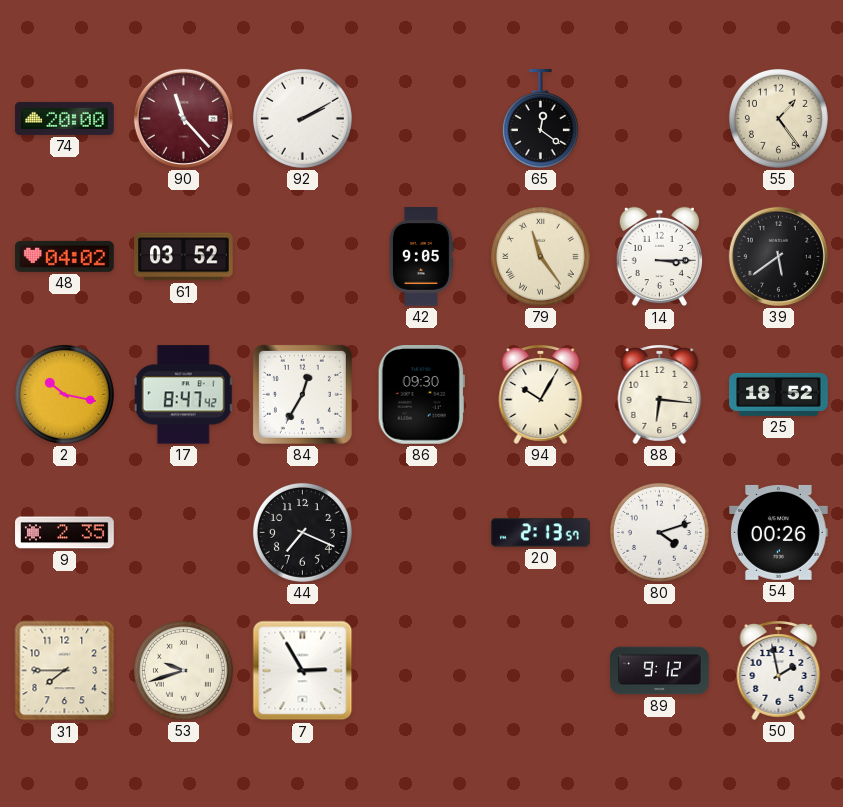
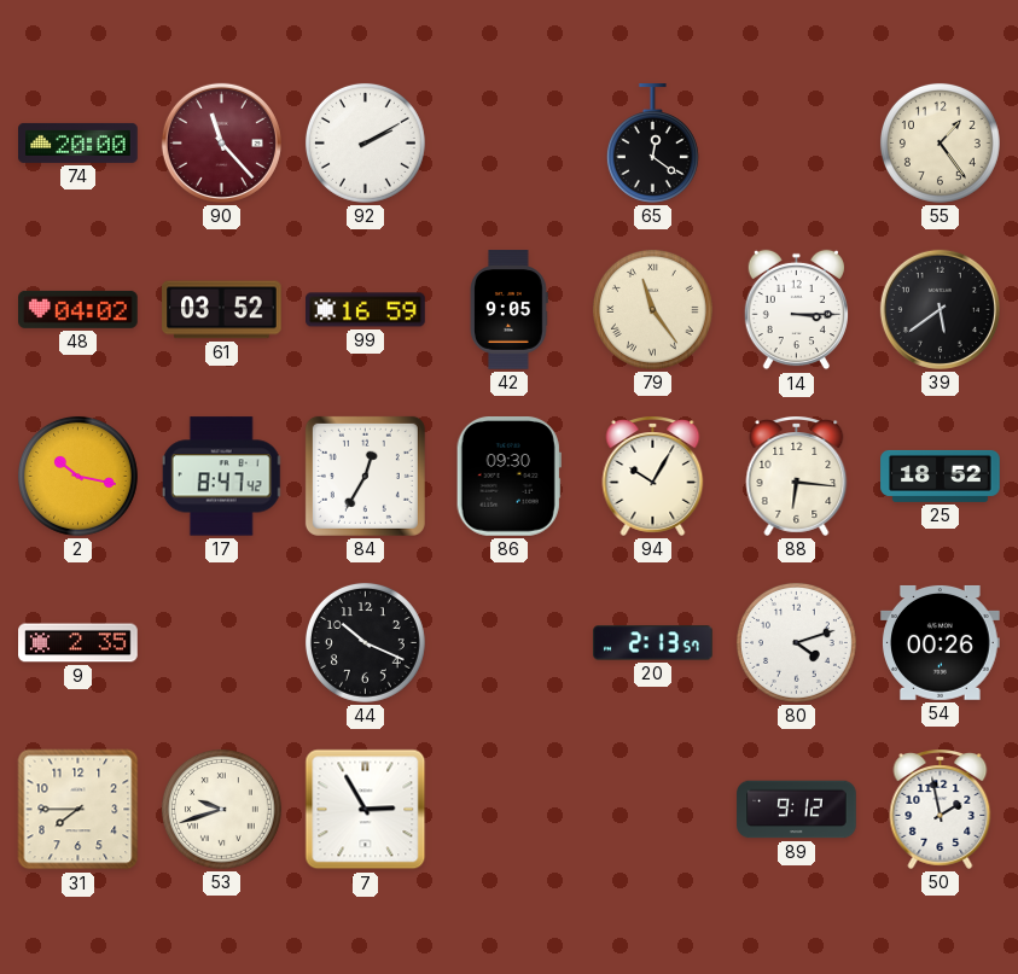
99: none -> 16:59 (366, 310)
44: 7:19 -> 10:19 (365, 642)
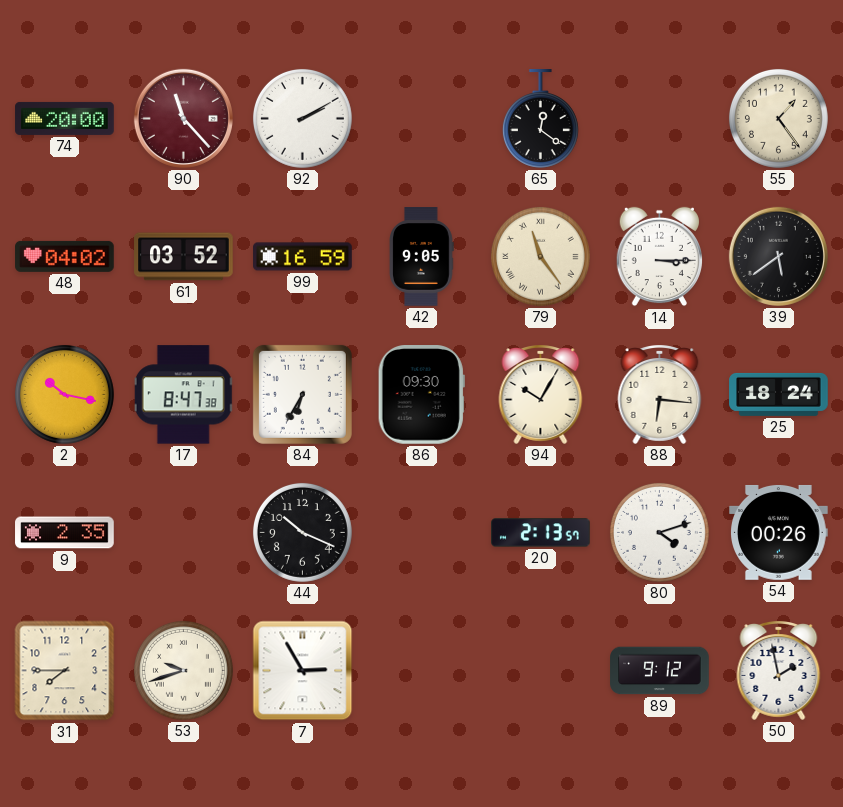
17: 8:47:42 -> 8:47:38 (184, 395)
84: 12:35 -> 6:35 (302, 394)
25: 18:52 -> 18:24 (779, 394)
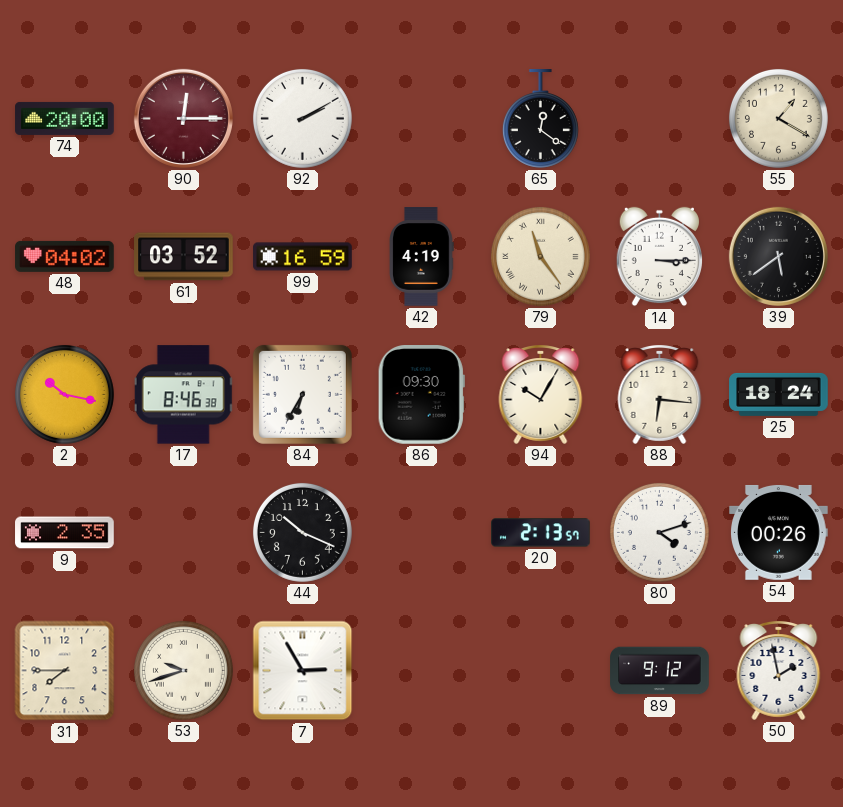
90: 11:23 -> 12:15 (183, 118)
55: 1:24 -> 1:20 (778, 118)
42: 9:05 -> 4:19 (421, 257)
17: 8:47 -> 8:46 (184, 395)
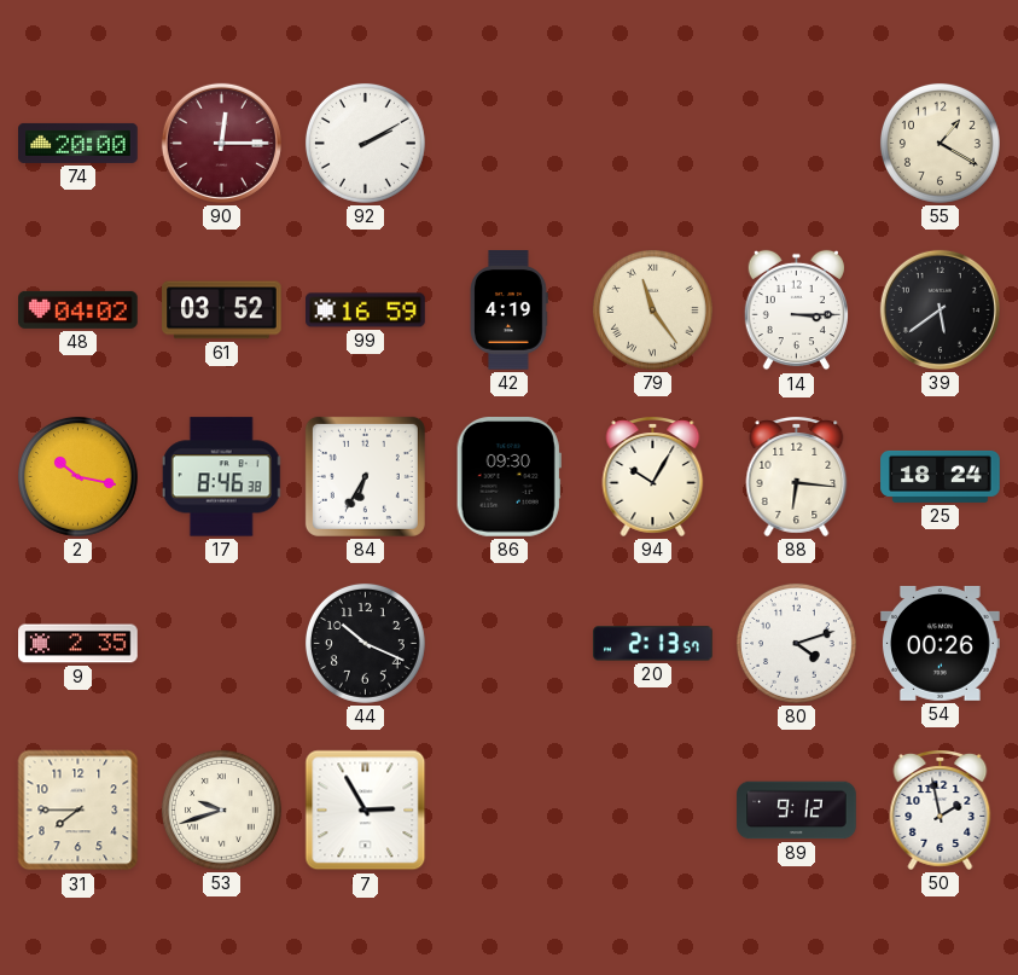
65: 12:21 -> none (540, 119)
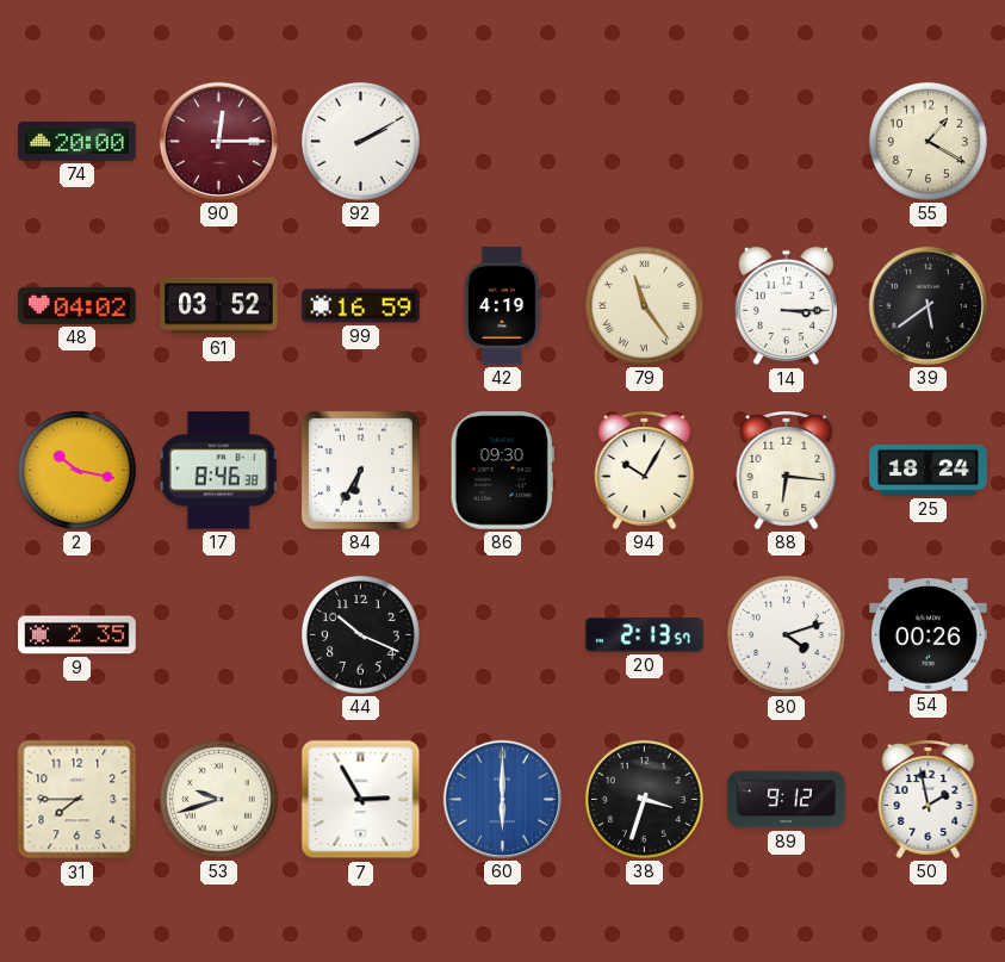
60: none -> 6:00 (502, 799)
38: none -> 3:33 (644, 799)
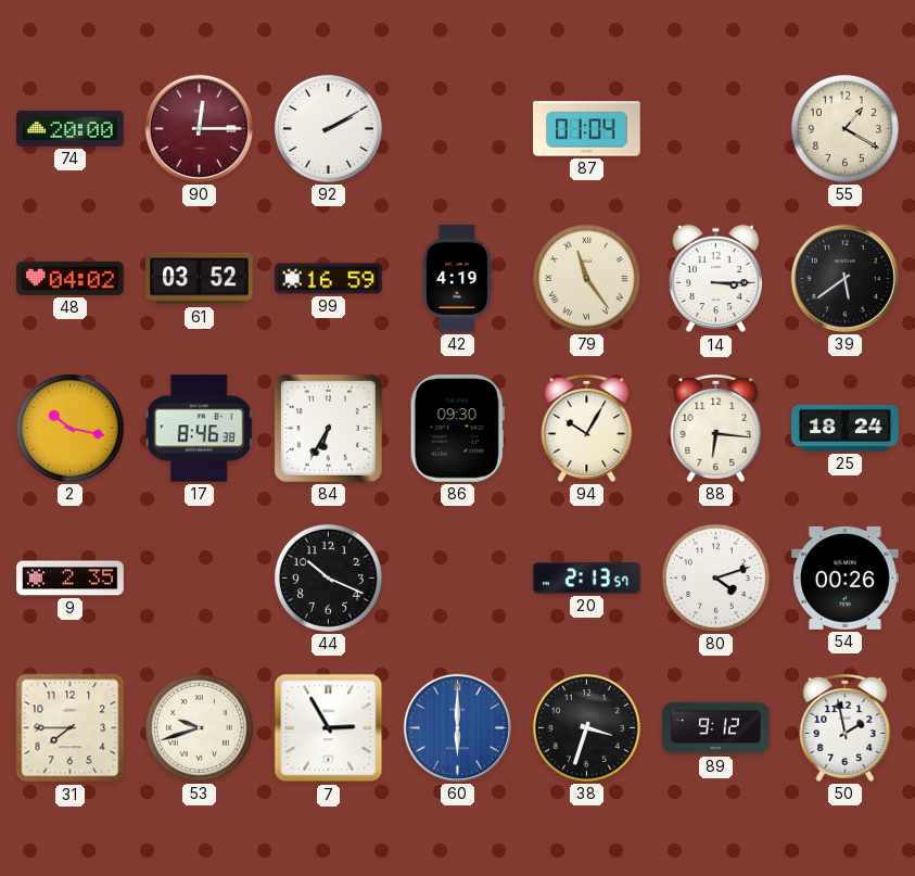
87: none -> 01:04 (587, 129)
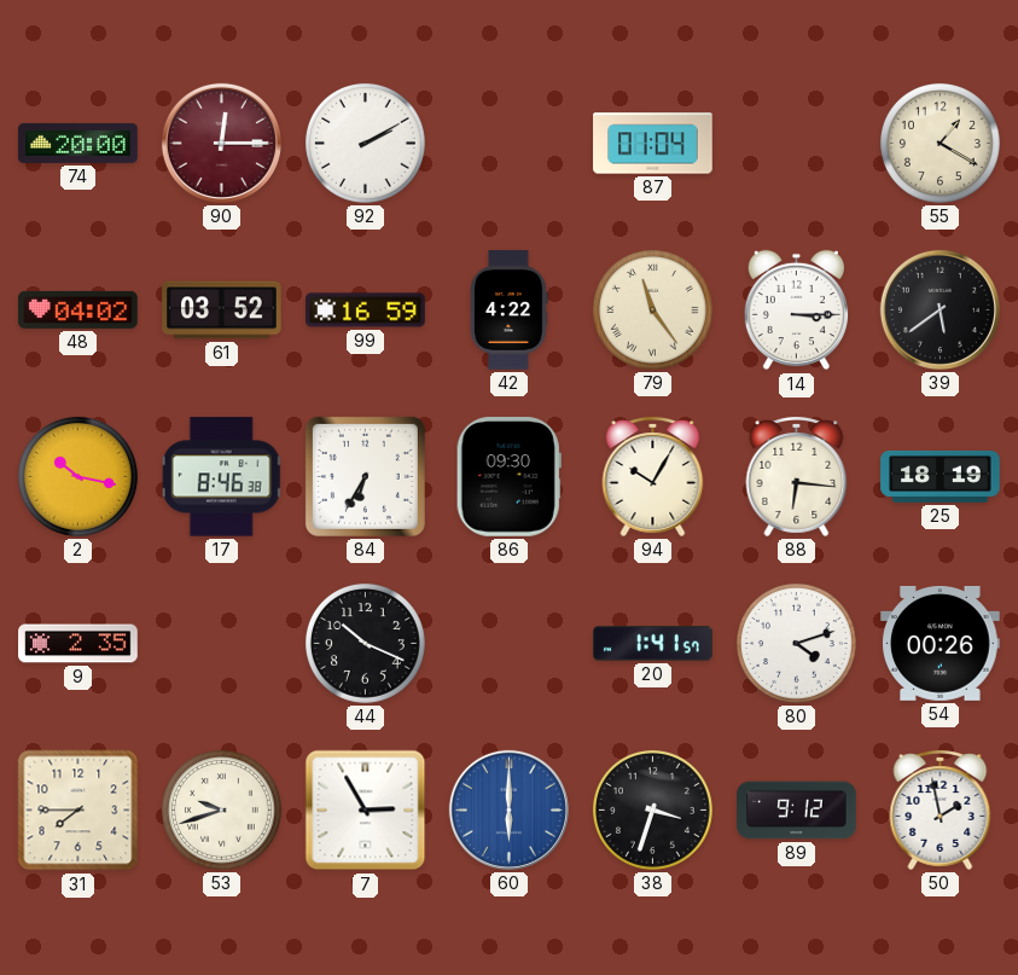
42: 4:19 -> 4:22 (508, 311)
25: 18:24 -> 18:19 (941, 476)
20: 2:13 -> 1:41 (653, 644)
